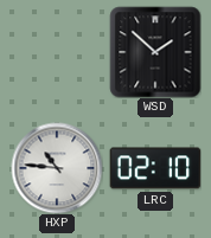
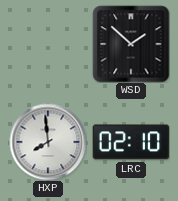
HXP: 10:46 -> 7:59 (48, 142)
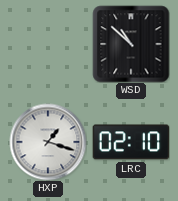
WSD: 1:52 -> 10:52 (131, 44)
HXP: 7:59 -> 1:18 (48, 142)
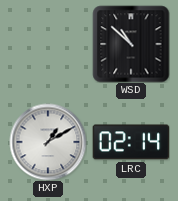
HXP: 1:18 -> 1:10 (48, 142)
LRC: 02:10 -> 02:14 (131, 142)
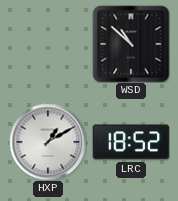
LRC: 02:14 -> 18:52 (131, 142)
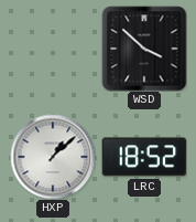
WSD: 10:52 -> 3:52 (144, 49)
HXP: 1:10 -> 1:08 (53, 157)
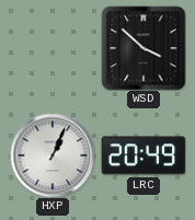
HXP: 1:08 -> 1:04 (53, 155)
LRC: 18:52 -> 20:49 (144, 155)
